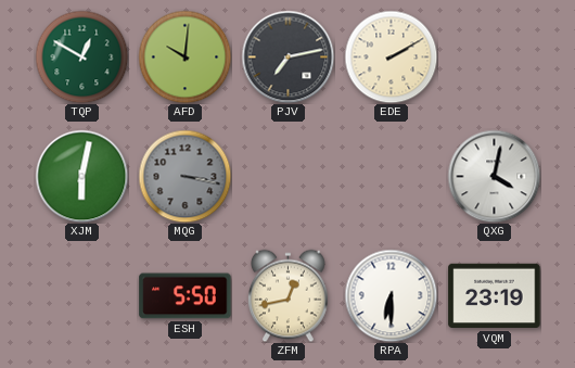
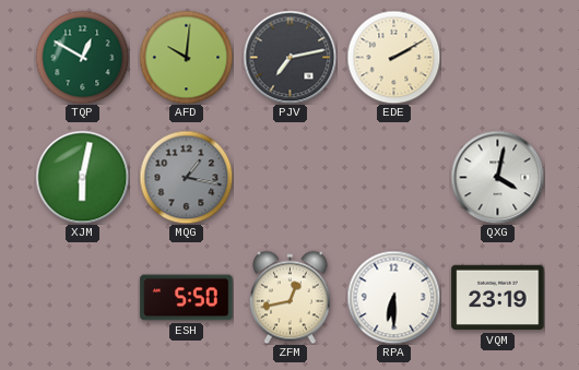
MQG: 3:17 -> 1:17 (186, 177)
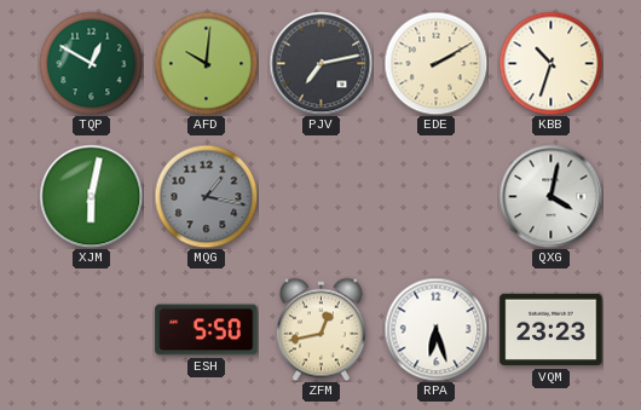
KBB: none -> 10:33 (550, 63)
RPA: 6:30 -> 6:27 (435, 329)
VQM: 23:19 -> 23:23 (552, 330)
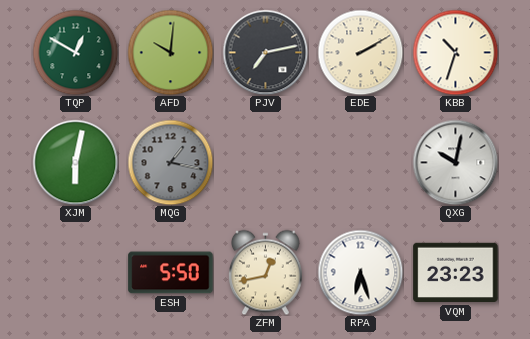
QXG: 4:02 -> 10:02 (455, 162)
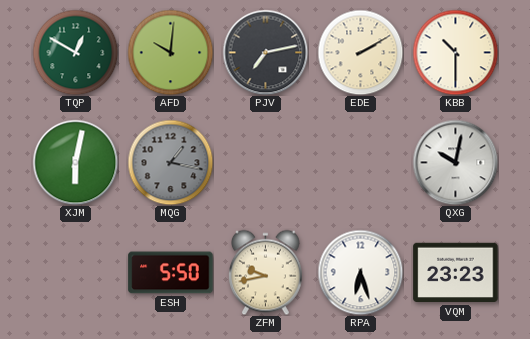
KBB: 10:33 -> 10:30 (455, 52)
ZFM: 12:43 -> 9:43 (266, 272)
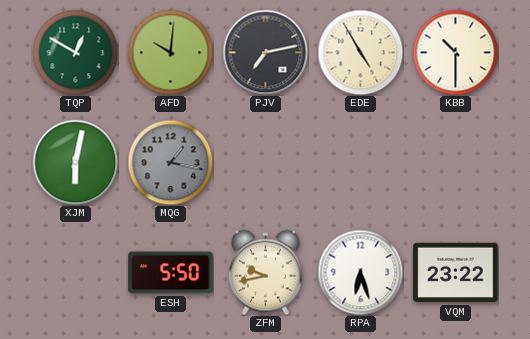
EDE: 2:10 -> 4:55 (360, 52)
QXG: 10:02 -> none (455, 162)
VQM: 23:23 -> 23:22 (456, 273)
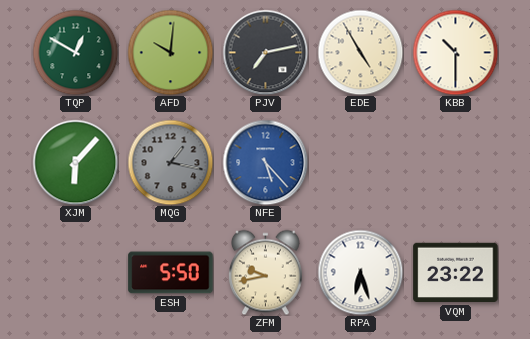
XJM: 6:02 -> 6:07 (75, 162)
NFE: none -> 5:23 (265, 162)
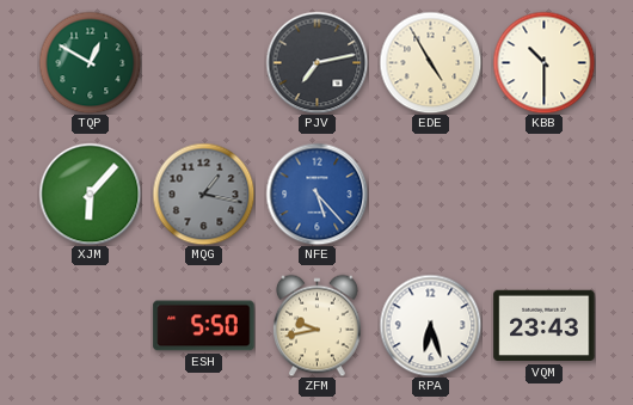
AFD: 10:01 -> none (170, 52)
VQM: 23:22 -> 23:43 (545, 326)
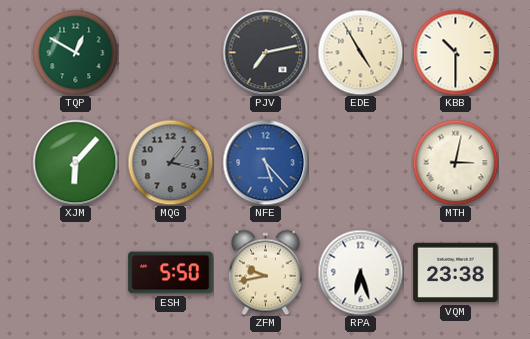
MTH: none -> 3:02 (455, 162)
VQM: 23:43 -> 23:38 (456, 273)
